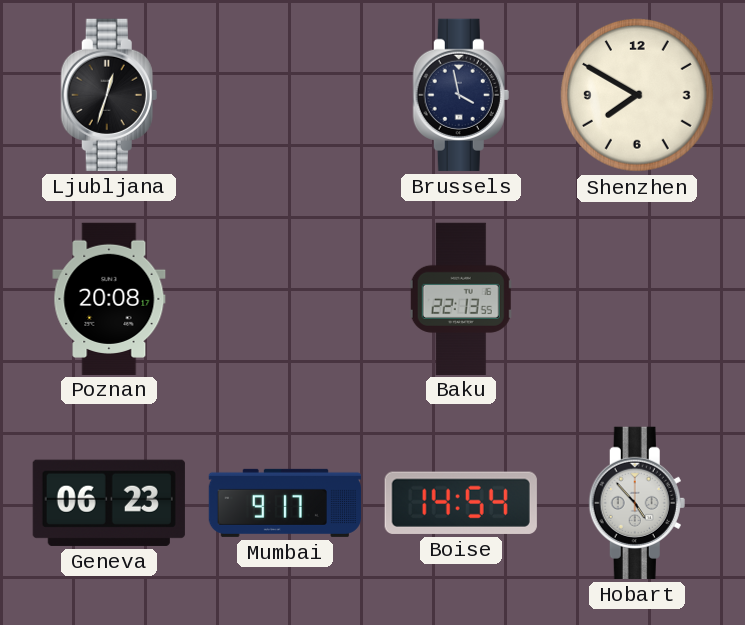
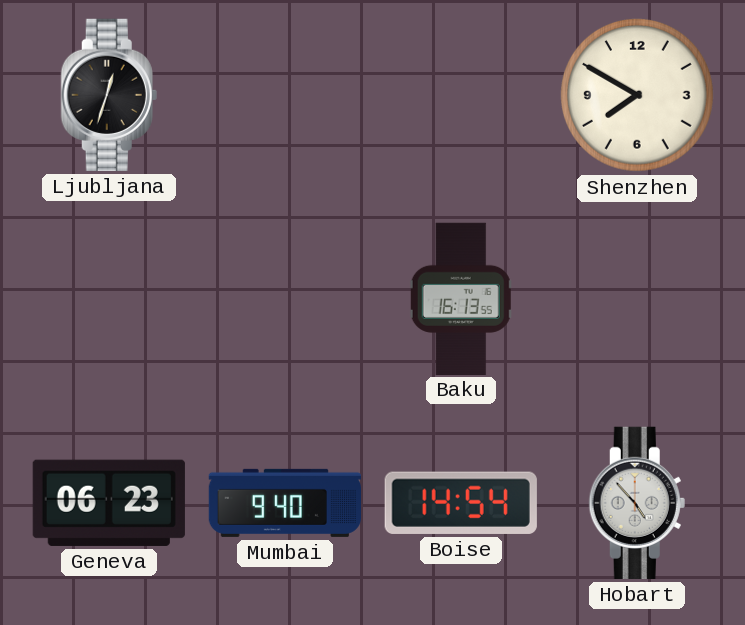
Brussels: 3:58 -> none (461, 95)
Poznan: 20:08 -> none (109, 298)
Baku: 22:13 -> 16:13 (461, 298)
Mumbai: 9:17 -> 9:40 (284, 503)
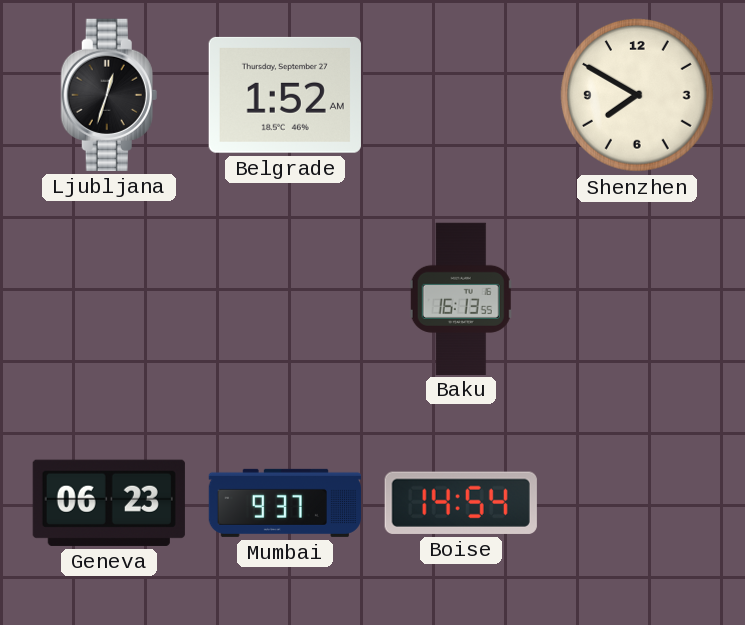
Belgrade: none -> 1:52 (285, 95)
Mumbai: 9:40 -> 9:37 (284, 503)
Hobart: 4:53 -> none (637, 503)
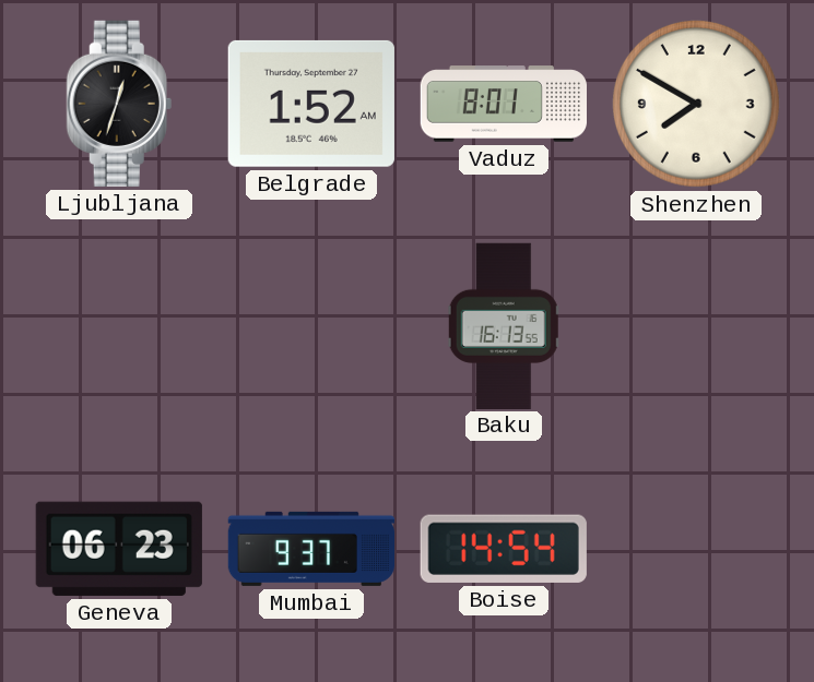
Vaduz: none -> 8:01 (503, 104)
